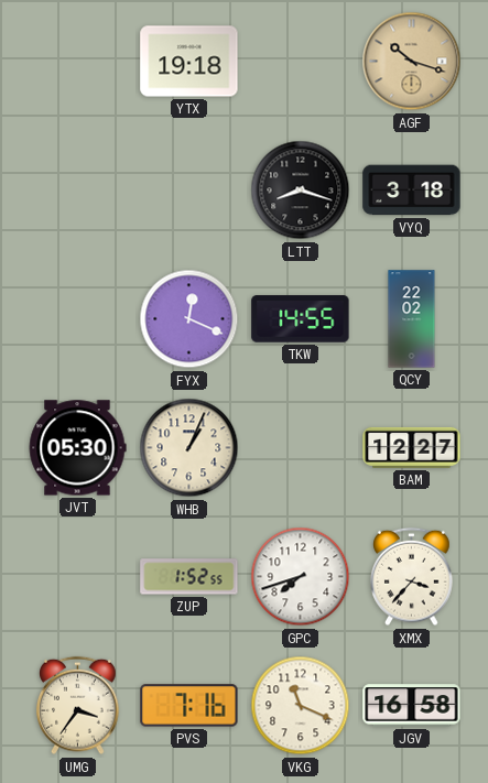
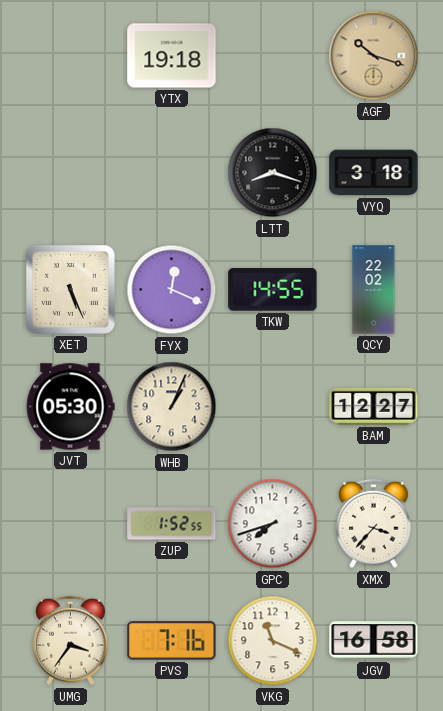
XET: none -> 5:26 (71, 290)
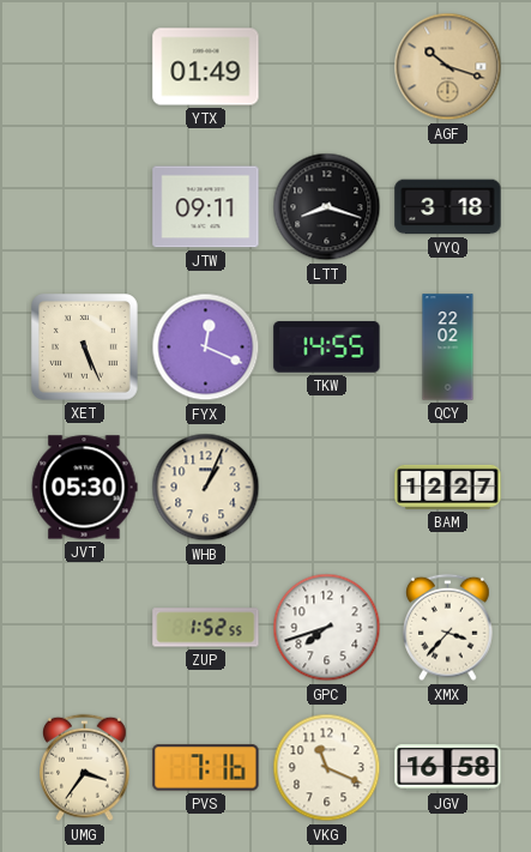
YTX: 19:18 -> 01:49 (206, 67)
JTW: none -> 09:11 (206, 207)
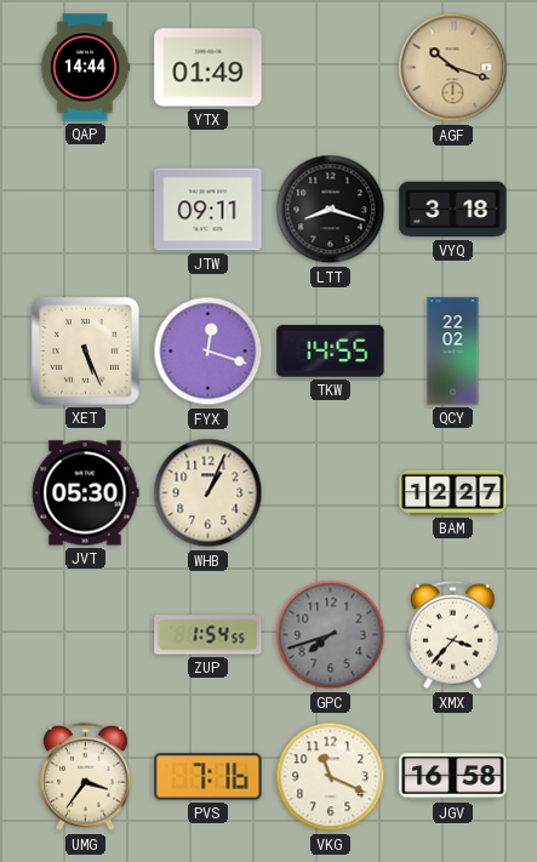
QAP: none -> 14:44 (85, 68)
FYX: 12:19 -> 12:18 (208, 352)
ZUP: 1:52 -> 1:54 (208, 635)
GPC dial: white -> grey (331, 635)
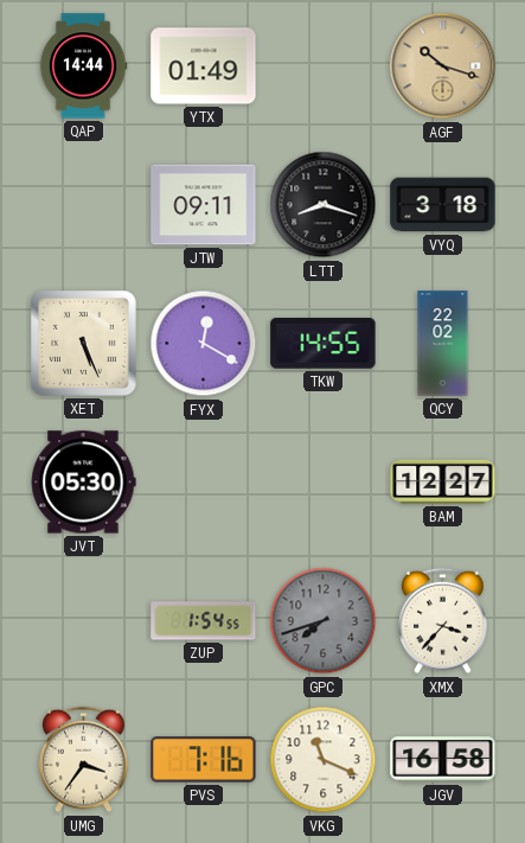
FYX: 12:18 -> 12:20 (204, 344)
WHB: 1:04 -> none (208, 493)
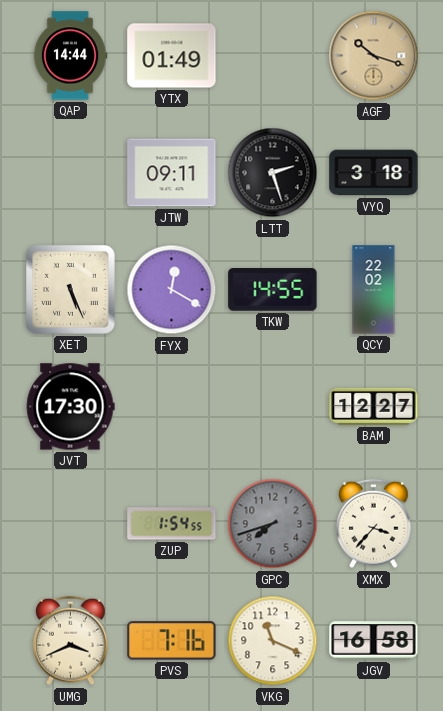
LTT: 8:18 -> 2:27 (273, 173)
JVT: 05:30 -> 17:30 (70, 407)
UMG: 3:36 -> 3:41 (71, 641)
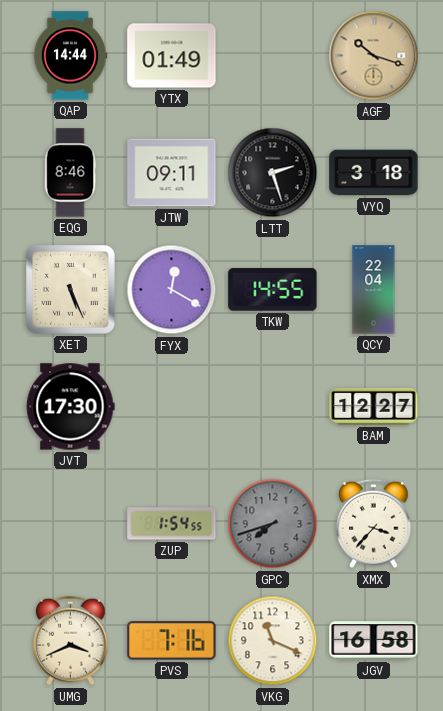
EQG: none -> 8:46 (70, 173)
QCY: 22:02 -> 22:04 (374, 290)
